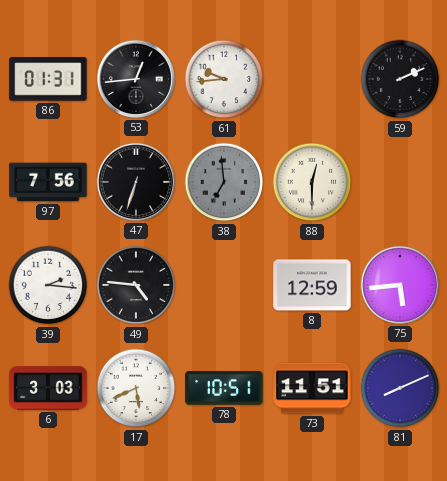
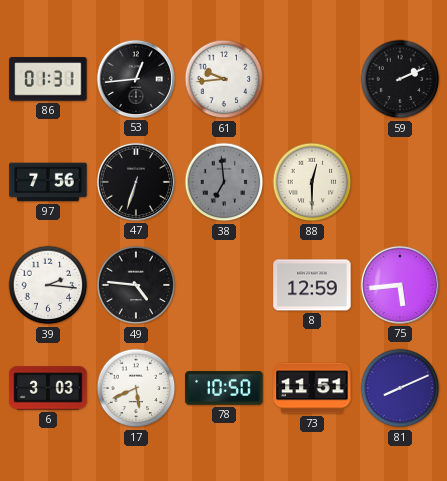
78: 10:51 -> 10:50 (224, 388)
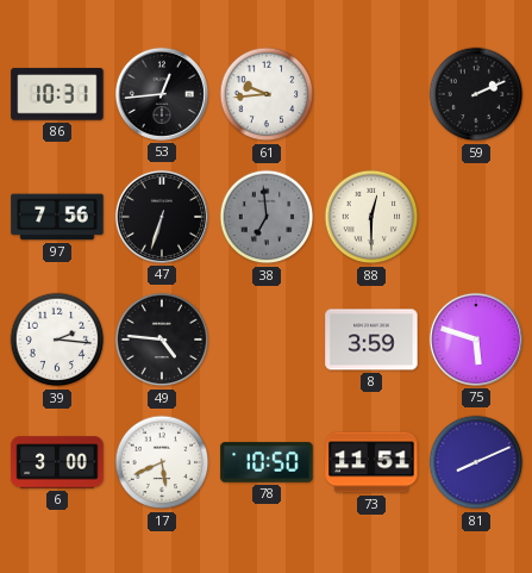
86: 01:31 -> 10:31 (57, 94)
8: 12:59 -> 3:59 (371, 340)
75: 5:44 -> 5:48 (476, 340)
6: 3:03 -> 3:00 (57, 462)
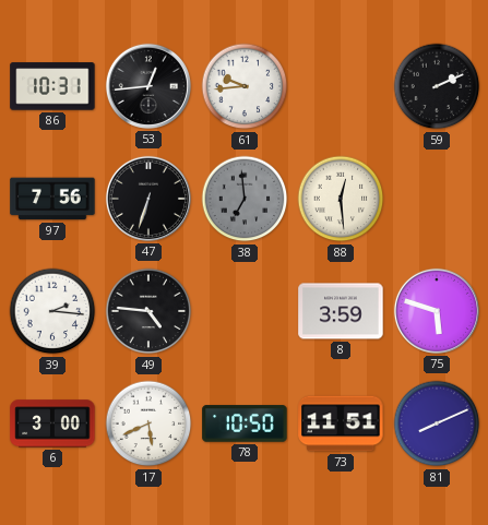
88: 12:30 -> 12:29 (341, 199)
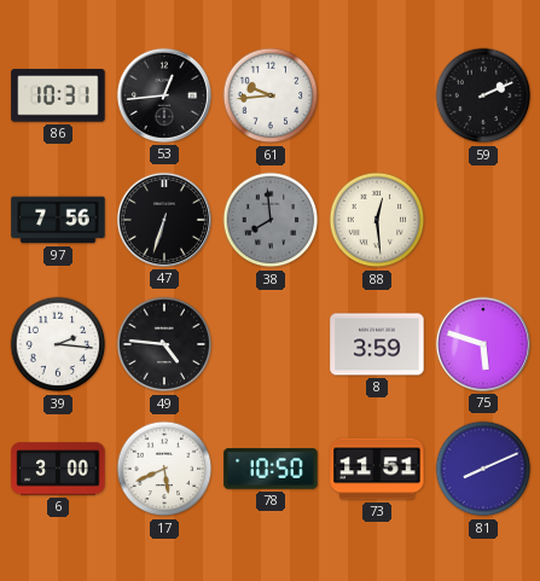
38: 6:59 -> 7:59 (271, 220)
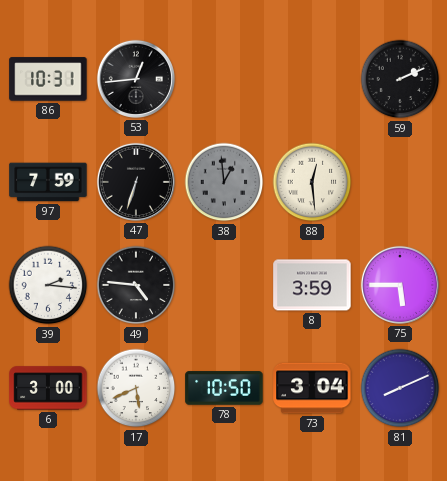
61: 9:44 -> none (271, 95)
97: 7:56 -> 7:59 (48, 182)
38: 7:59 -> 12:59 (224, 182)
75: 5:48 -> 5:45 (400, 285)
73: 11:51 -> 3:04 (312, 388)
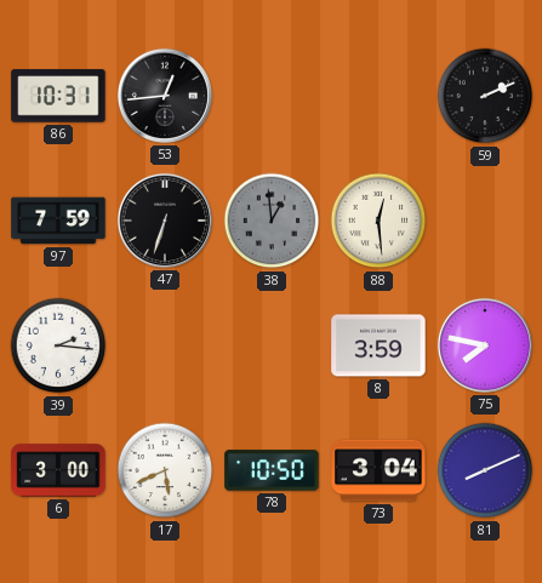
49: 4:46 -> none (136, 285)
75: 5:45 -> 7:47 (485, 345)
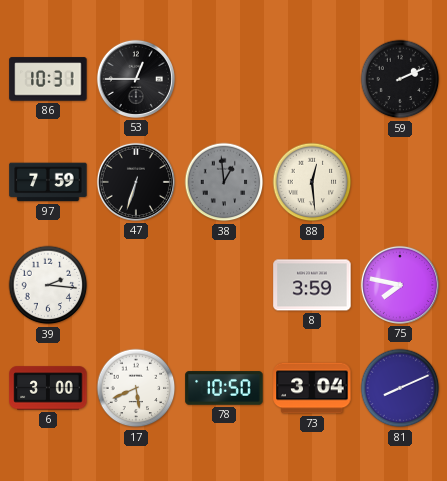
53: 12:44 -> 12:45 (136, 79)
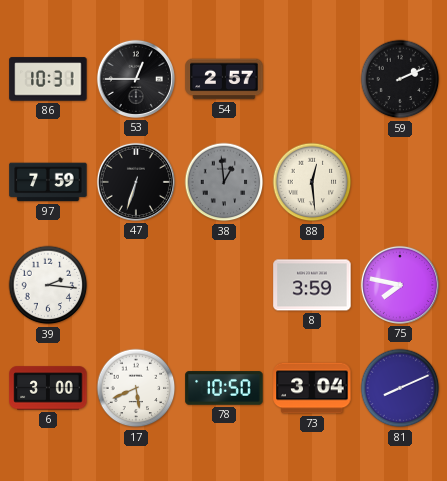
54: none -> 2:57 (224, 79)
